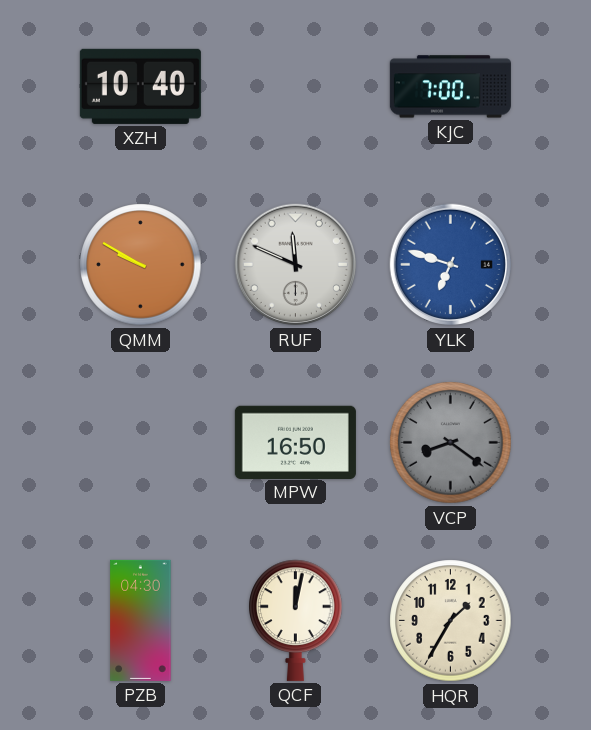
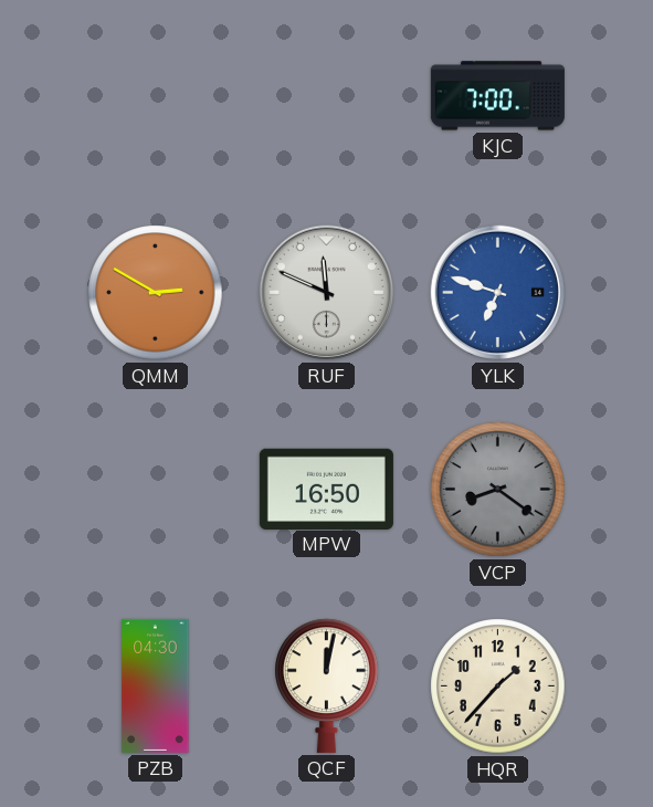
XZH: 10:40 -> none (140, 86)
QMM: 9:50 -> 2:50 (156, 293)
HQR: 1:35 -> 1:37 (498, 687)
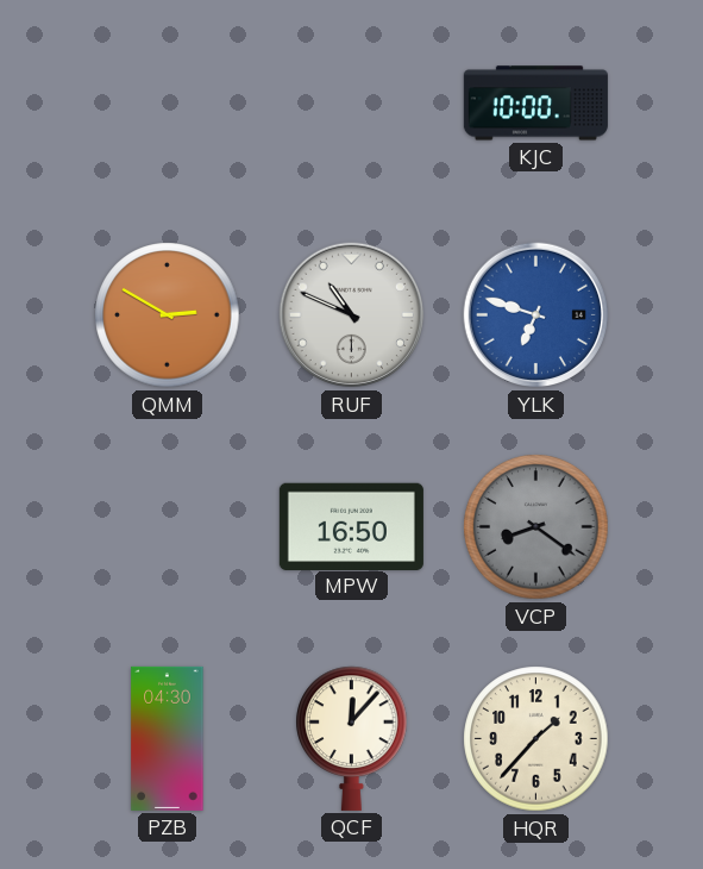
KJC: 7:00 -> 10:00 (535, 104)
RUF: 11:49 -> 10:49 (352, 315)
QCF: 12:02 -> 12:07 (352, 738)
